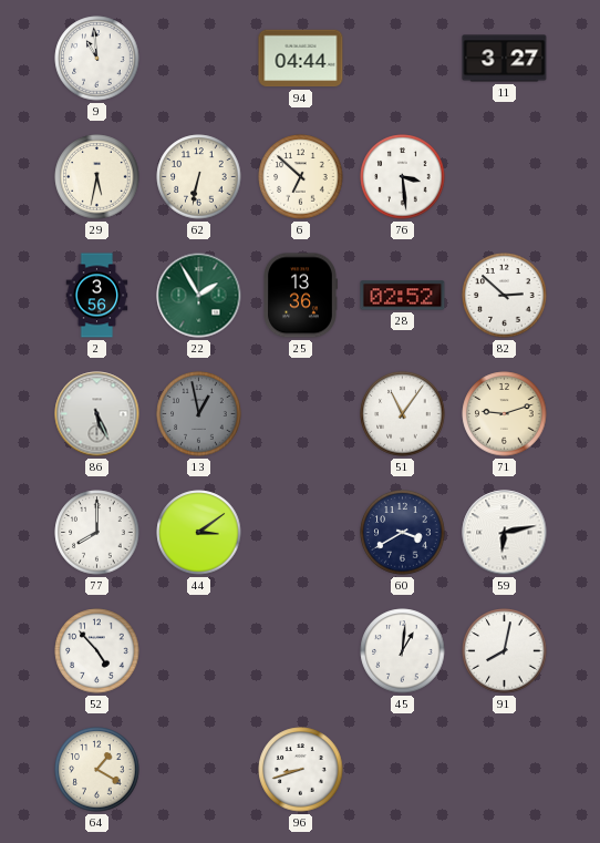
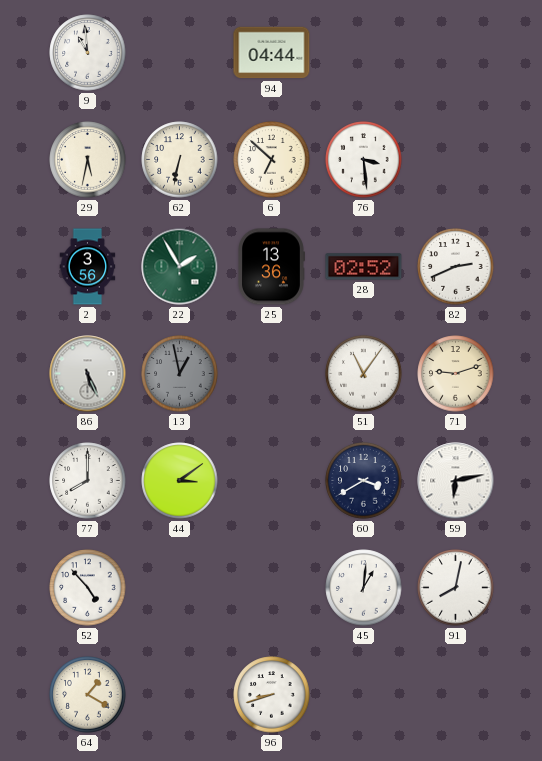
11: 3:27 -> none (505, 59)
82: 2:52 -> 2:41 (456, 267)
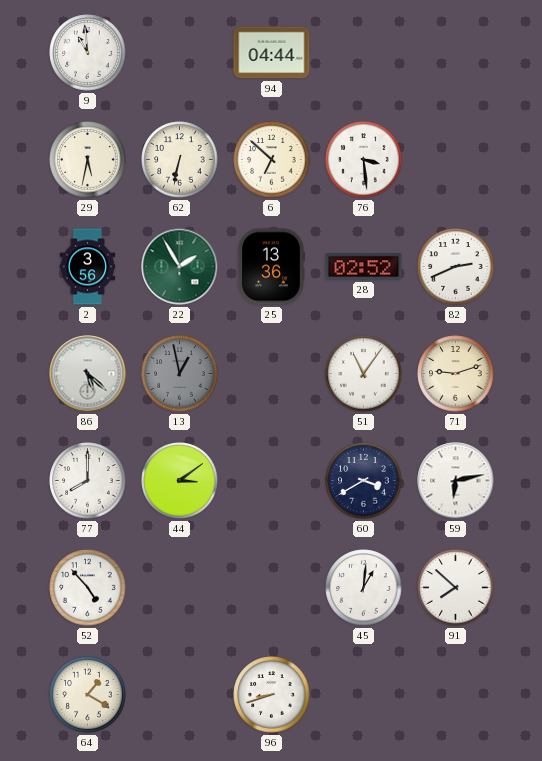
86: 5:26 -> 5:22 (88, 374)
91: 8:02 -> 7:52 (456, 588)
